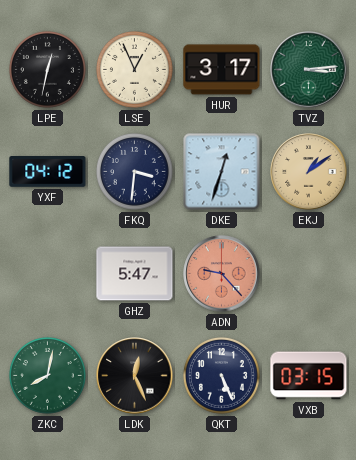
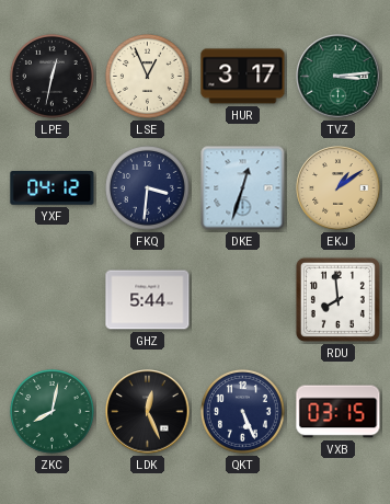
GHZ: 5:47 -> 5:44 (148, 300)
ADN: 9:23 -> none (222, 274)
RDU: none -> 7:59 (337, 299)
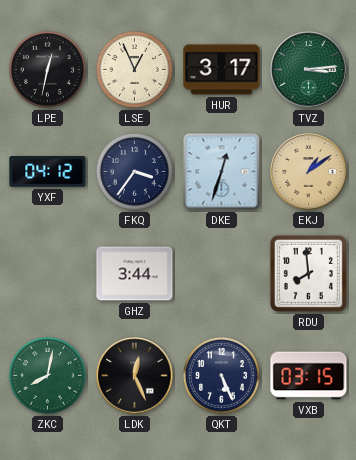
FKQ: 3:31 -> 3:36 (134, 171)
GHZ: 5:44 -> 3:44 (135, 274)
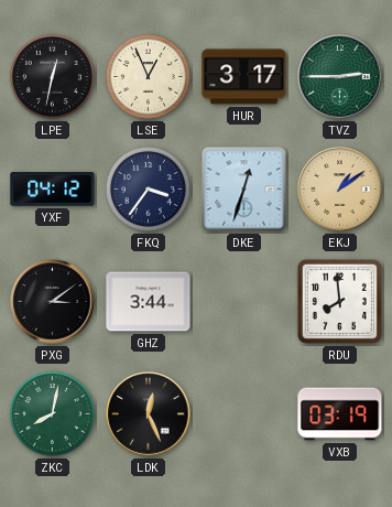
TVZ: 3:14 -> 2:45 (340, 77)
PXG: none -> 3:09 (53, 302)
QKT: 5:26 -> none (221, 375)
VXB: 03:15 -> 03:19 (340, 414)
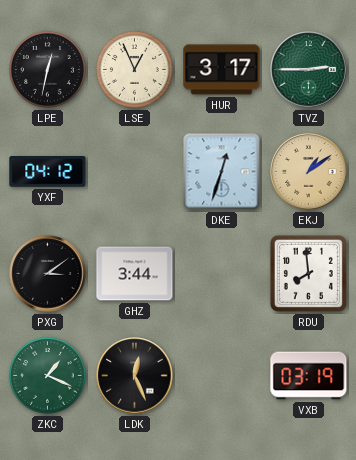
FKQ: 3:36 -> none (148, 188)
ZKC: 8:02 -> 1:19 (47, 375)
